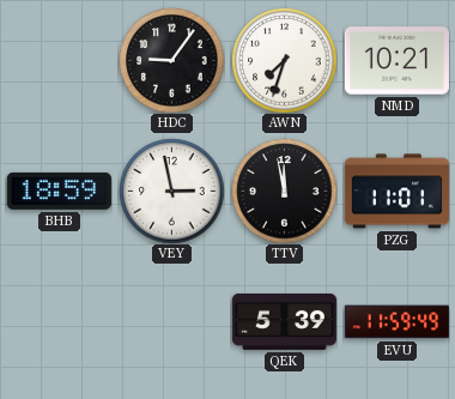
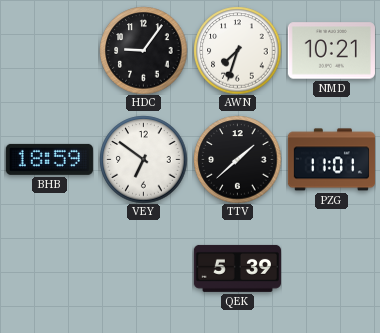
VEY: 2:58 -> 6:51 (143, 159)
TTV: 11:58 -> 1:38 (237, 159)
EVU: 11:59 -> none (396, 322)
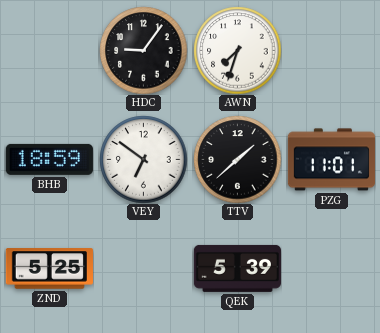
NMD: 10:21 -> none (331, 51)
ZND: none -> 5:25 (49, 269)
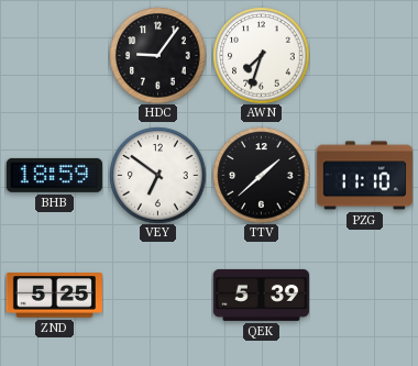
PZG: 11:01 -> 11:10 (364, 176)
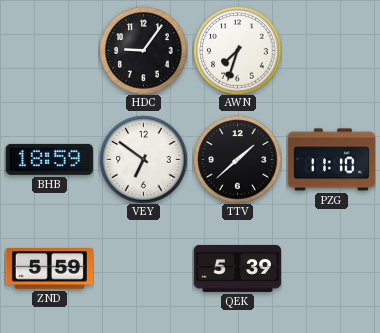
ZND: 5:25 -> 5:59 (49, 269)
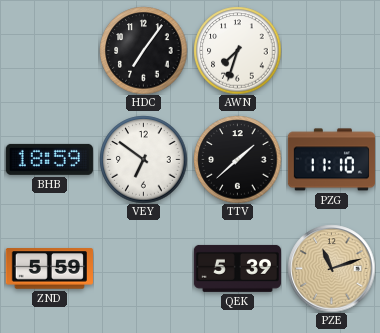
HDC: 9:06 -> 7:06 (143, 50)
PZE: none -> 11:12 (331, 268)
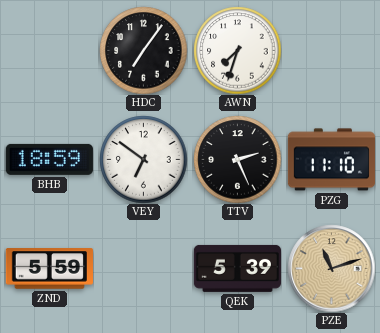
TTV: 1:38 -> 2:26 (237, 159)
